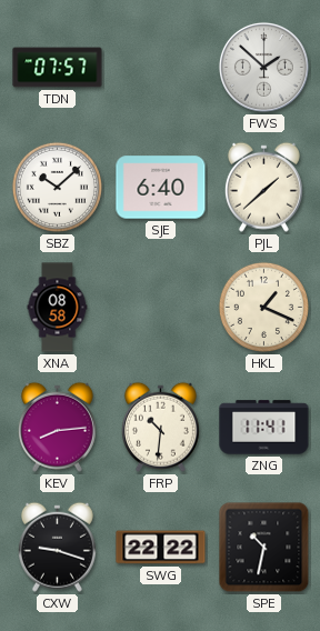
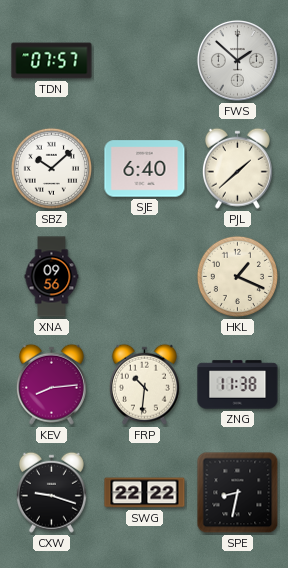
XNA: 08:58 -> 09:56 (52, 277)
ZNG: 11:41 -> 11:38 (238, 385)
SPE: 10:32 -> 8:32 (238, 493)
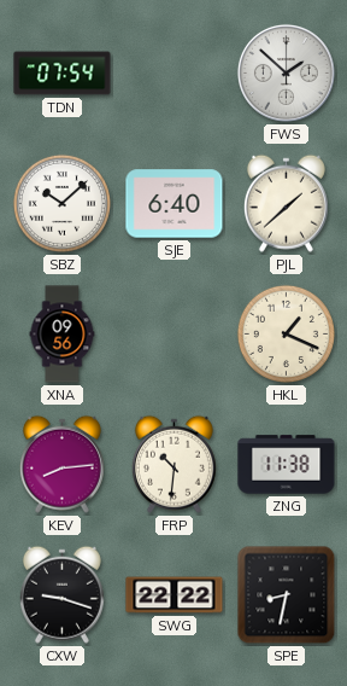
TDN: 07:57 -> 07:54 (63, 74)
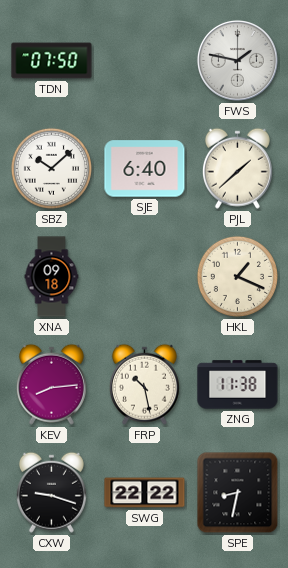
TDN: 07:54 -> 07:50 (52, 61)
FWS: 1:52 -> 1:47 (237, 60)
XNA: 09:56 -> 09:18 (52, 277)
FRP: 10:31 -> 10:28 (144, 384)
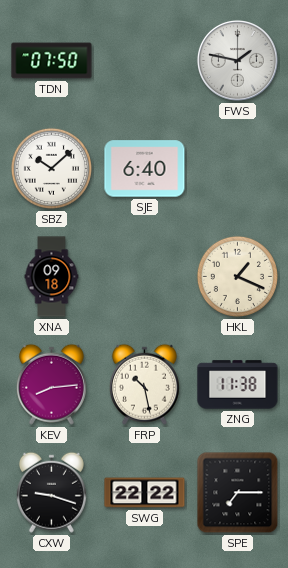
PJL: 1:38 -> none (237, 168)
SPE: 8:32 -> 7:15 (238, 493)
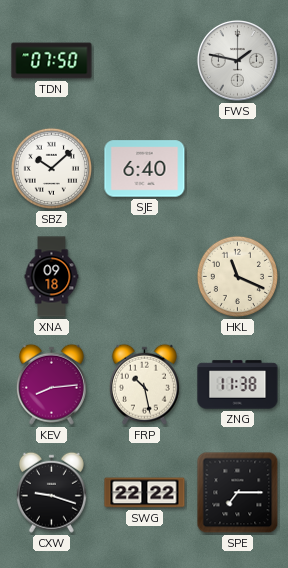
HKL: 1:19 -> 11:19 (237, 276)
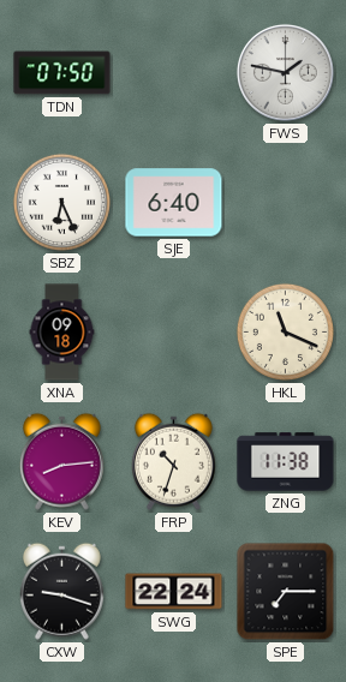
SBZ: 10:08 -> 6:26 (61, 202)
FRP: 10:28 -> 10:33 (173, 461)
SWG: 22:22 -> 22:24 (174, 592)
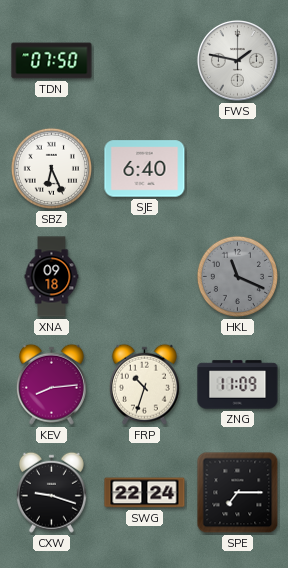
HKL dial: cream -> grey (237, 276)
ZNG: 11:38 -> 11:09 (238, 385)
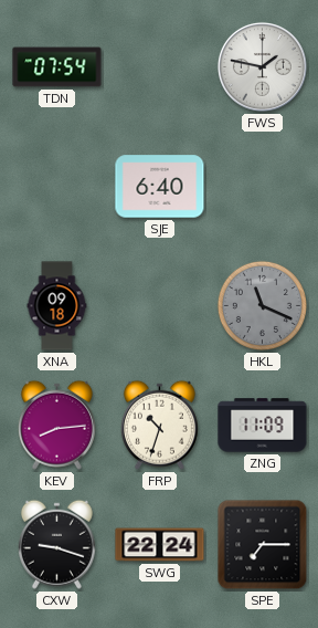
TDN: 07:50 -> 07:54 (57, 67)
SBZ: 6:26 -> none (51, 168)
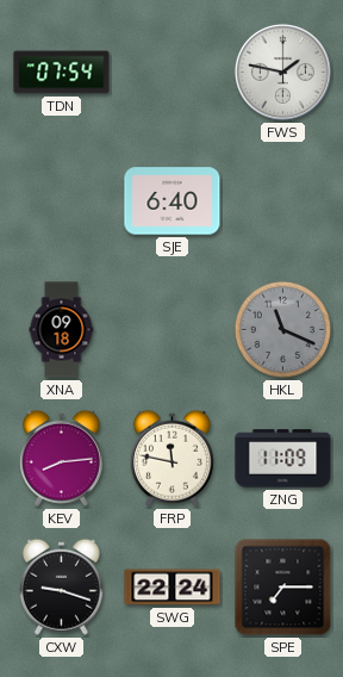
FRP: 10:33 -> 11:47 (171, 458)
